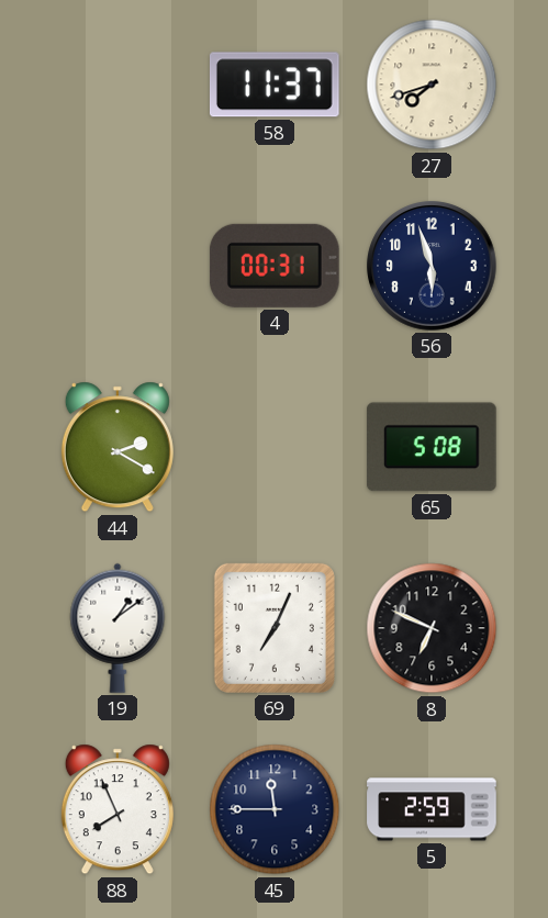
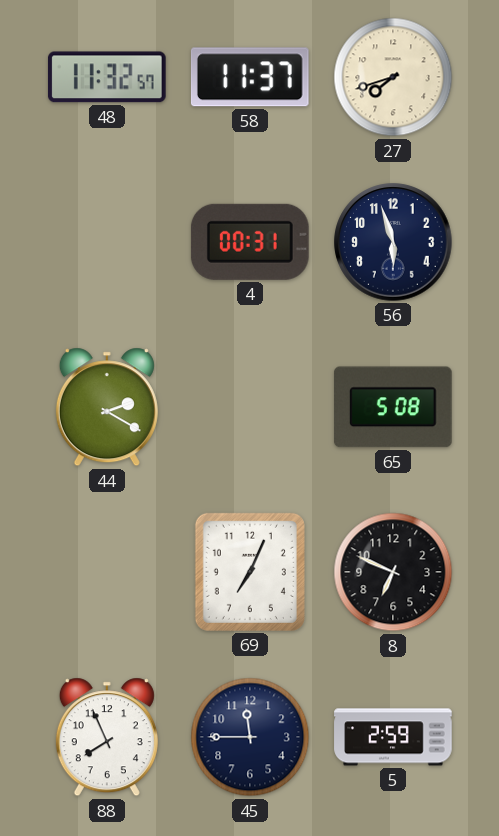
48: none -> 11:32 (107, 77)
19: 1:09 -> none (118, 628)
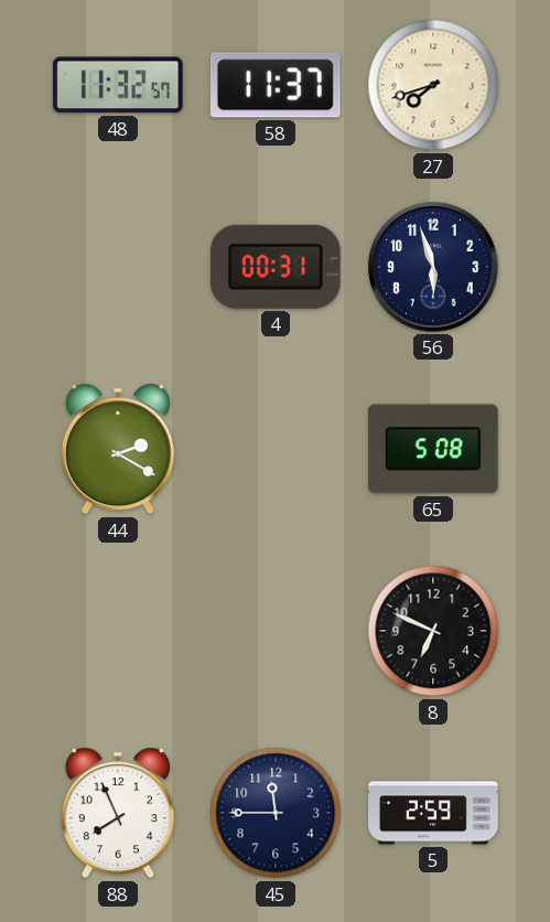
69: 7:04 -> none (250, 572)
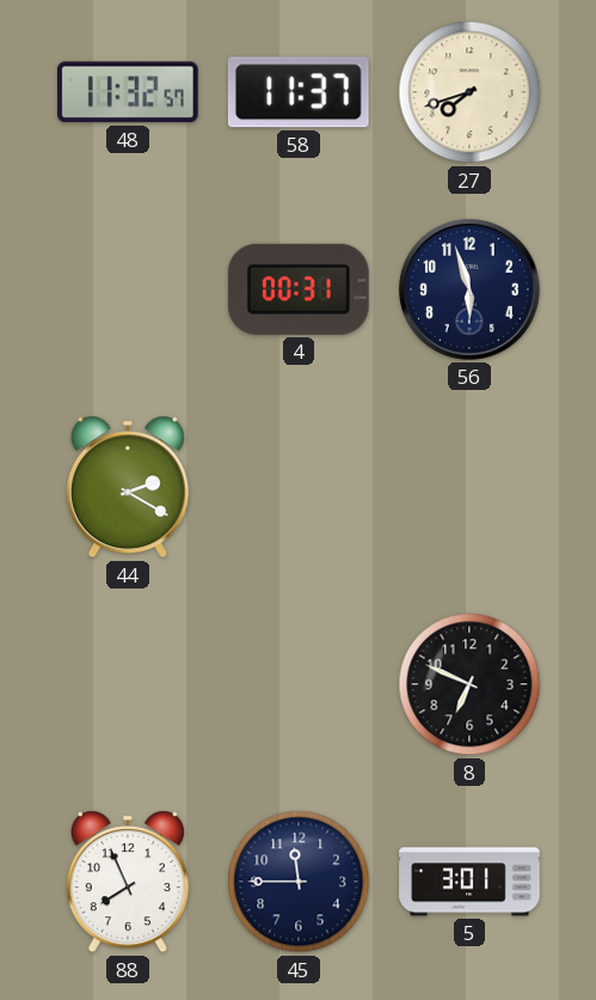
65: 5:08 -> none (433, 449)
5: 2:59 -> 3:01 (469, 882)
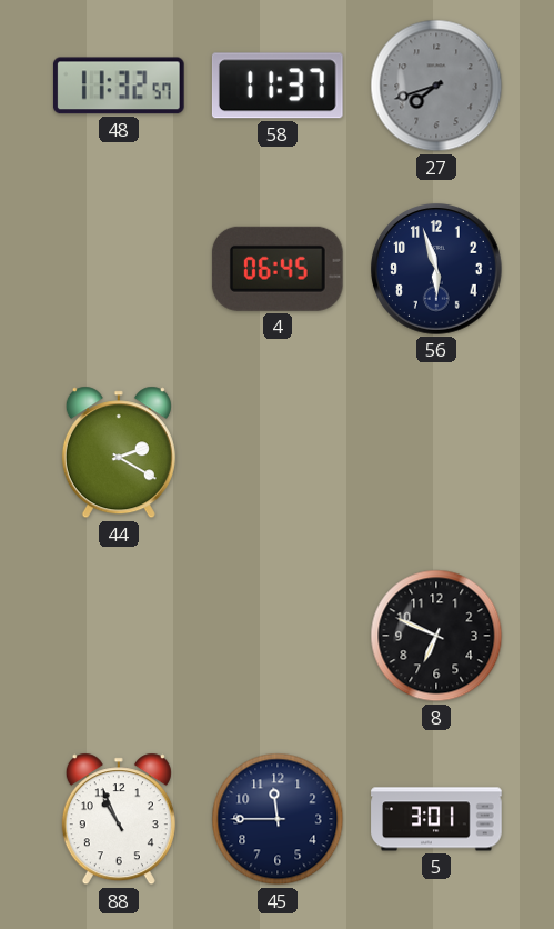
27 dial: cream -> grey (436, 86)
4: 00:31 -> 06:45 (278, 269)
88: 7:56 -> 10:56 (119, 819)
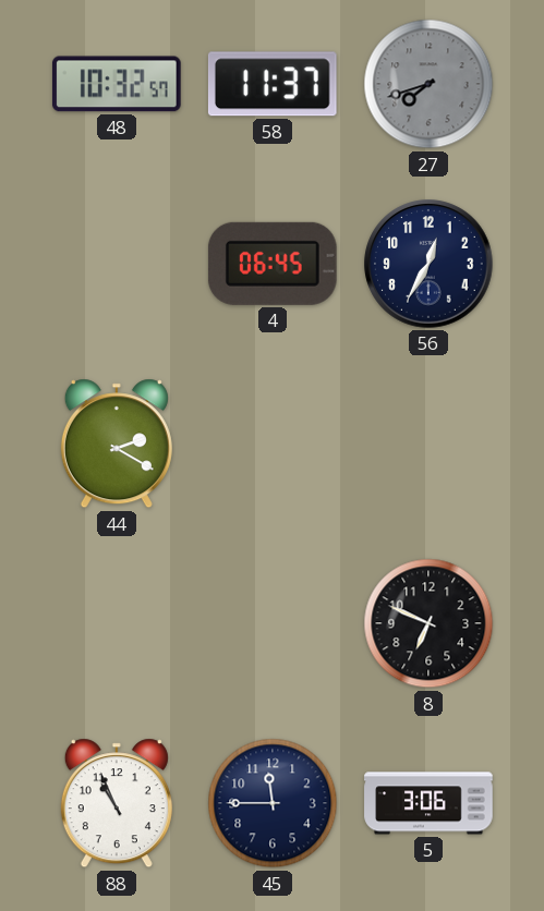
48: 11:32 -> 10:32 (117, 84)
56: 5:57 -> 12:35 (428, 264)
5: 3:01 -> 3:06 (428, 803)
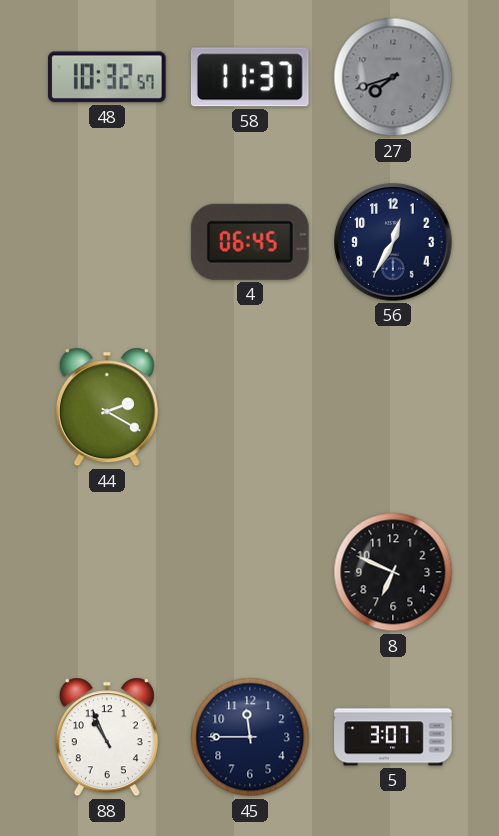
5: 3:06 -> 3:07 (393, 737)
